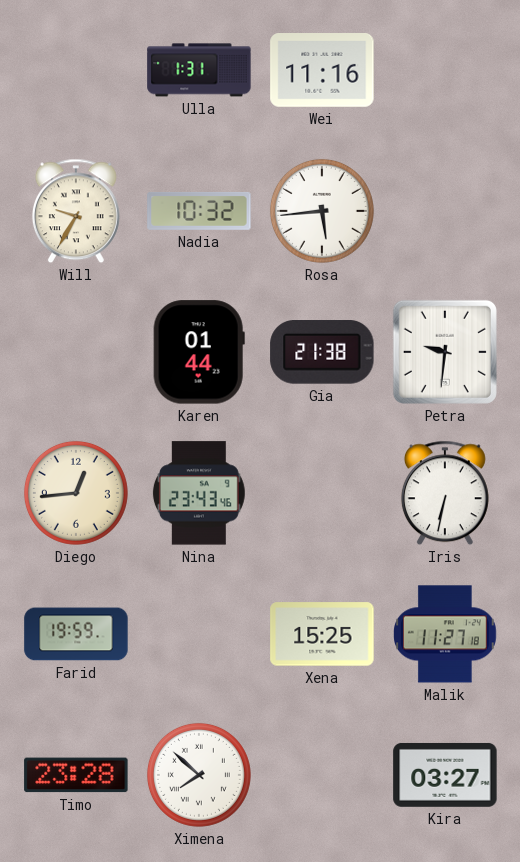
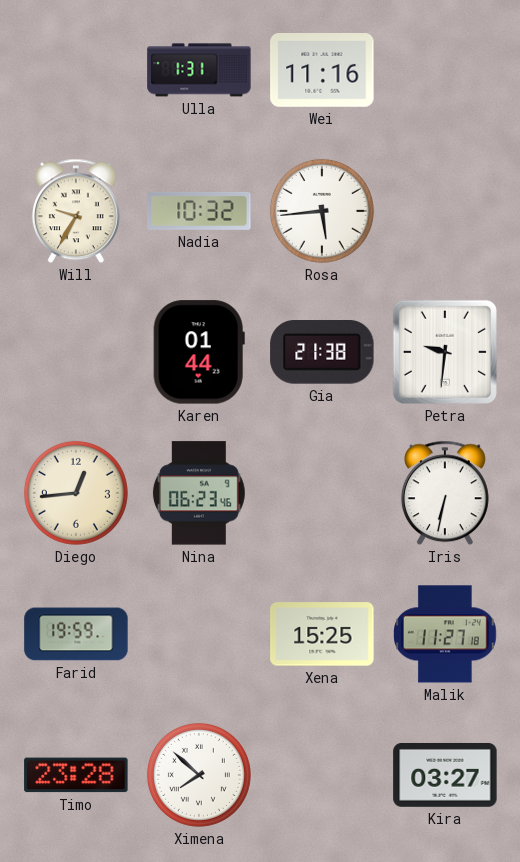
Nina: 23:43 -> 06:23 (199, 493)
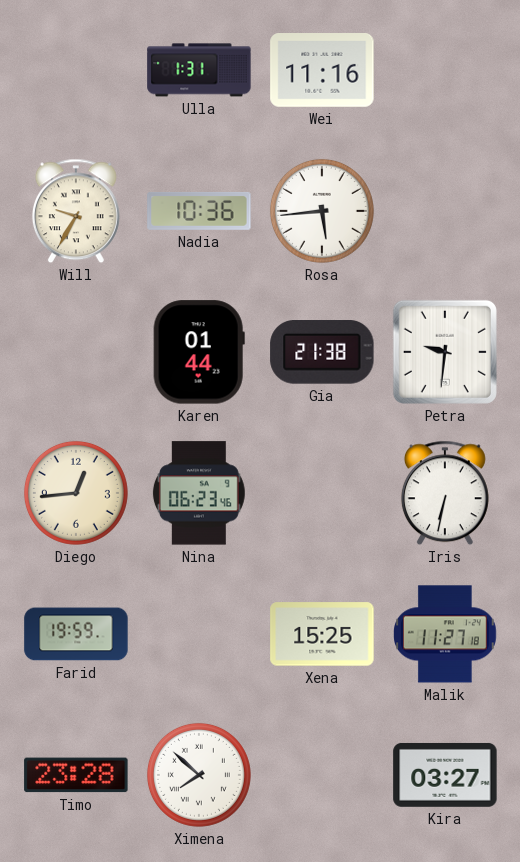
Nadia: 10:32 -> 10:36 (199, 211)
